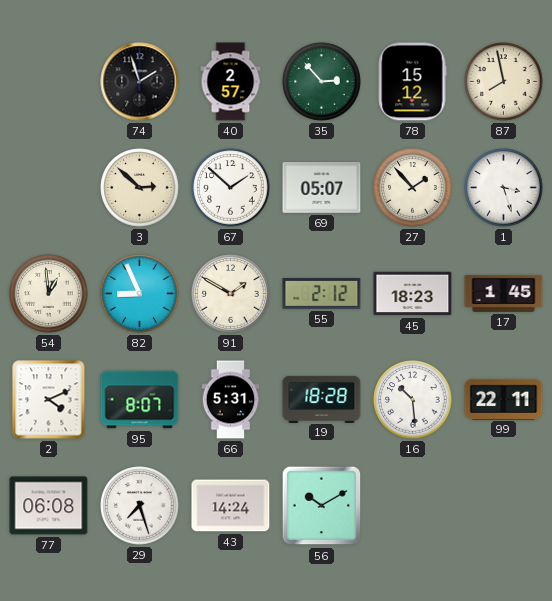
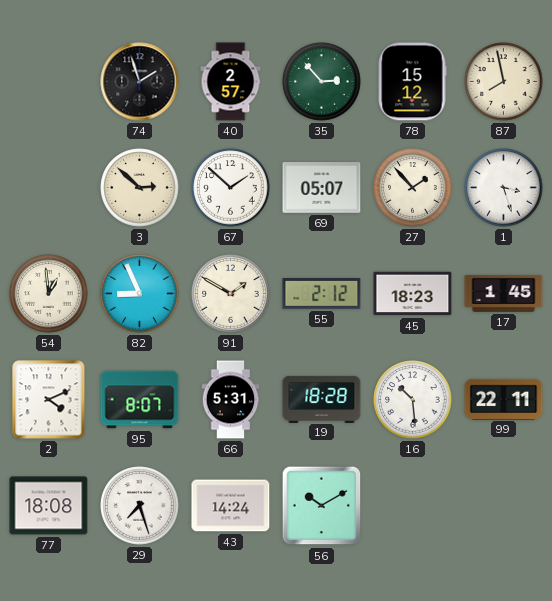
77: 06:08 -> 18:08 (49, 506)
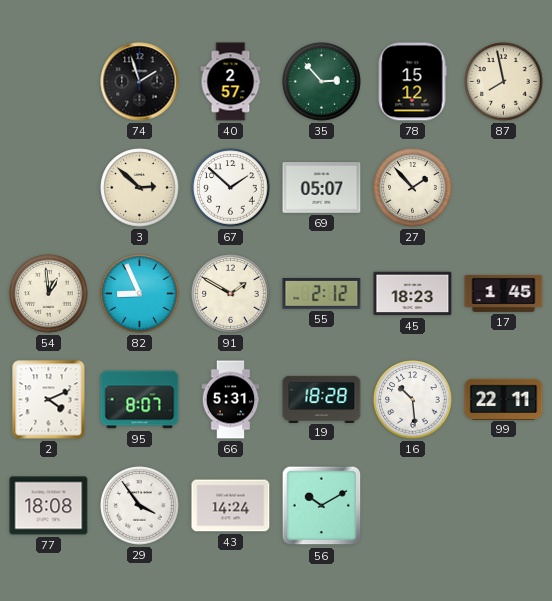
1: 3:27 -> none (504, 188)
29: 7:27 -> 3:54 (140, 506)
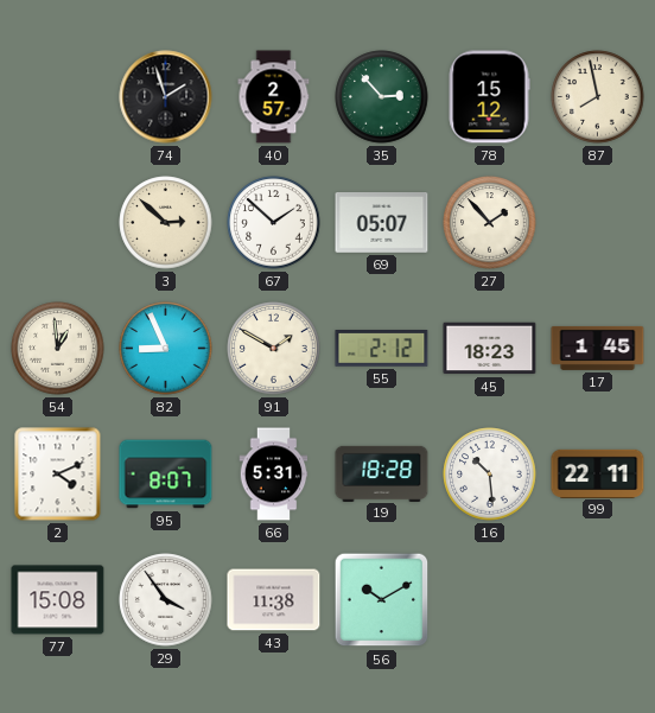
77: 18:08 -> 15:08 (58, 600)
43: 14:24 -> 11:38 (274, 600)
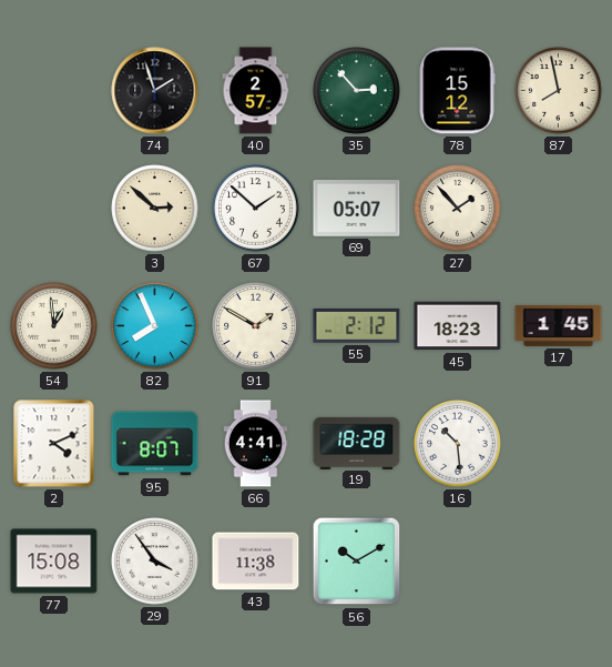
82: 8:56 -> 7:56 (155, 326)
66: 5:31 -> 4:41 (256, 444)
99: 22:11 -> none (598, 473)
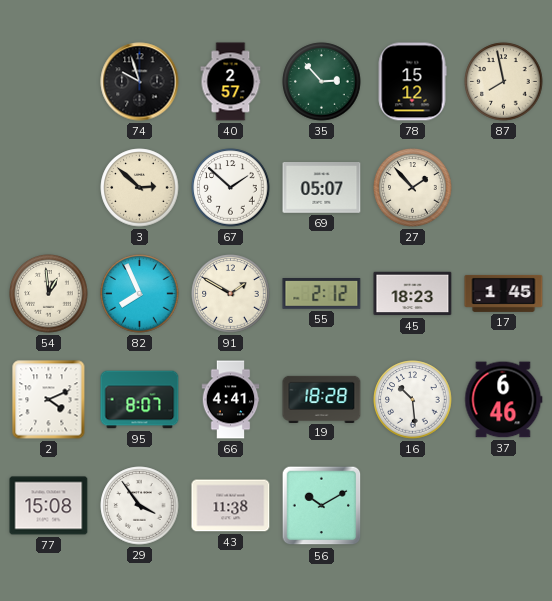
74: 1:57 -> 9:57 (140, 82)
37: none -> 6:46 (504, 400)
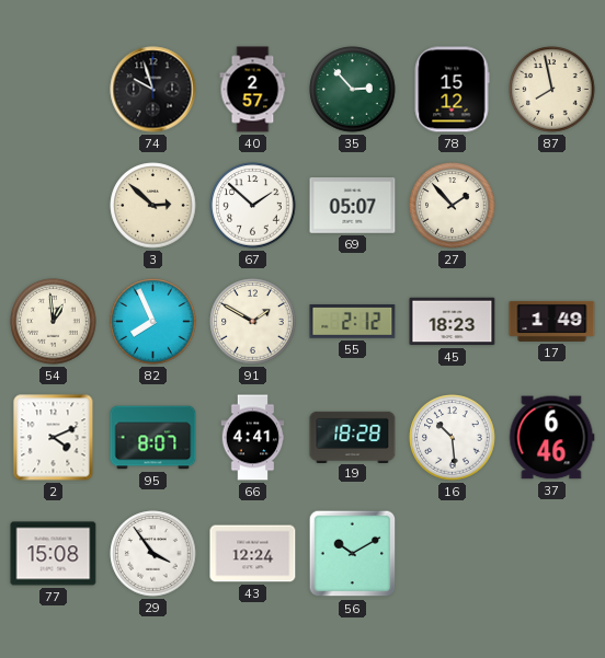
17: 1:45 -> 1:49 (552, 321)
43: 11:38 -> 12:24 (253, 554)
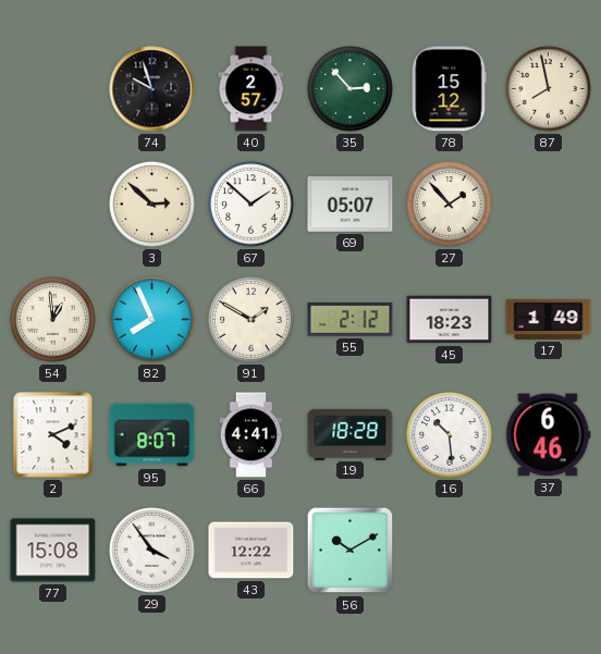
43: 12:24 -> 12:22 (252, 551)
